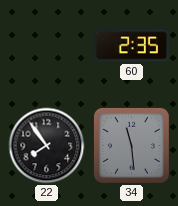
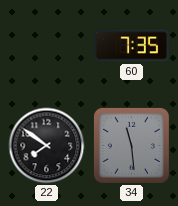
60: 2:35 -> 7:35 (131, 46)
22: 7:54 -> 7:51 (47, 146)
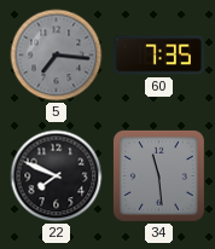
5: none -> 7:16 (57, 56)
22: 7:51 -> 7:49 (57, 176)
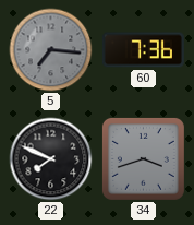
60: 7:35 -> 7:36 (143, 50)
34: 11:29 -> 3:42 (143, 158)
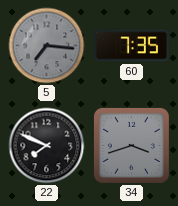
60: 7:36 -> 7:35 (131, 46)
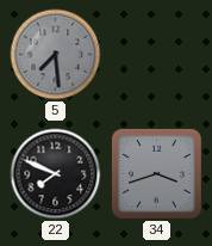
5: 7:16 -> 7:29 (56, 55)
60: 7:35 -> none (131, 46)
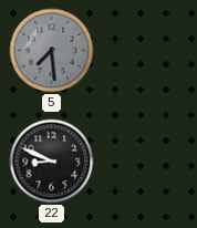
22: 7:49 -> 8:49 (52, 162)
34: 3:42 -> none (156, 173)
